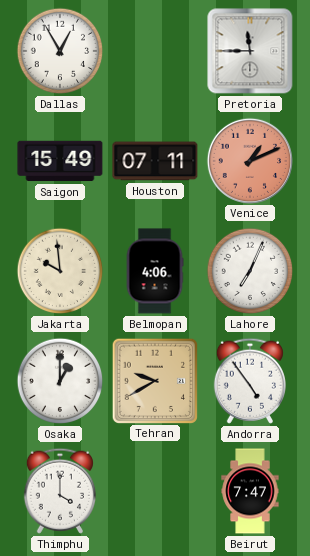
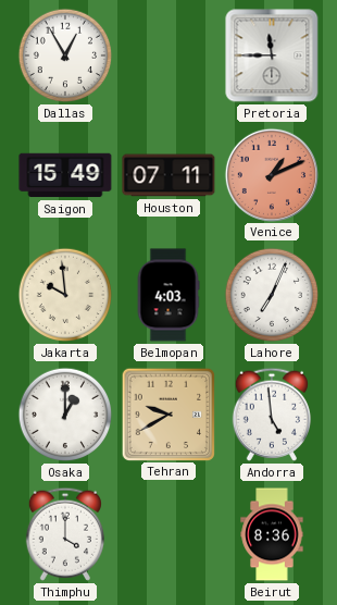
Belmopan: 4:06 -> 4:03 (168, 295)
Andorra: 4:54 -> 4:59 (272, 415)
Beirut: 7:47 -> 8:36 (272, 534)
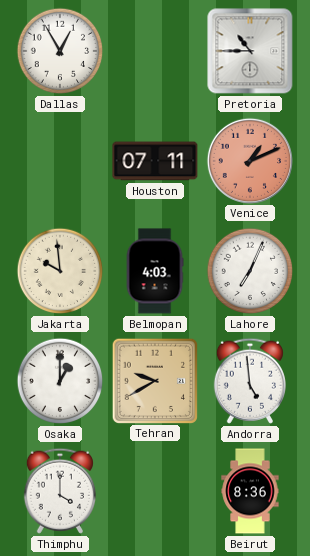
Pretoria: 11:45 -> 10:45 (250, 51)
Saigon: 15:49 -> none (65, 175)
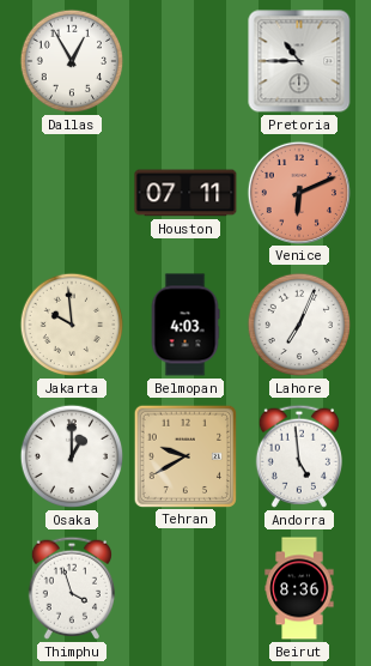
Venice: 1:11 -> 6:11 (298, 192)
Thimphu: 4:00 -> 3:57 (72, 588)
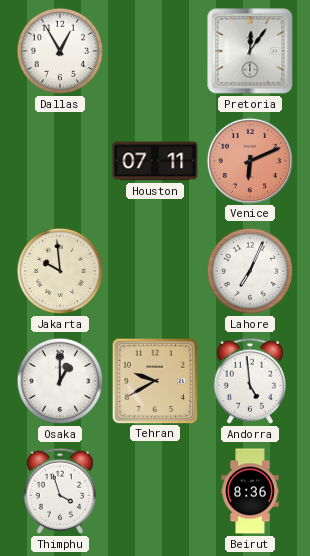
Pretoria: 10:45 -> 12:06 (250, 51)
Belmopan: 4:03 -> none (185, 325)
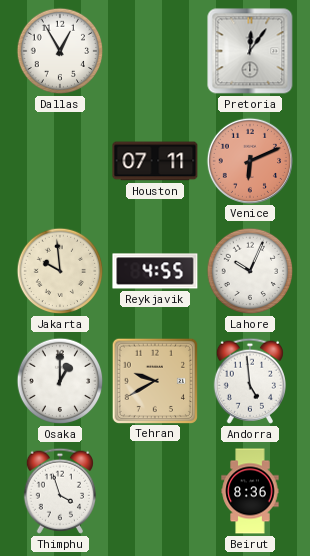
Reykjavik: none -> 4:55 (155, 271)
Lahore: 7:04 -> 10:04 (250, 271)
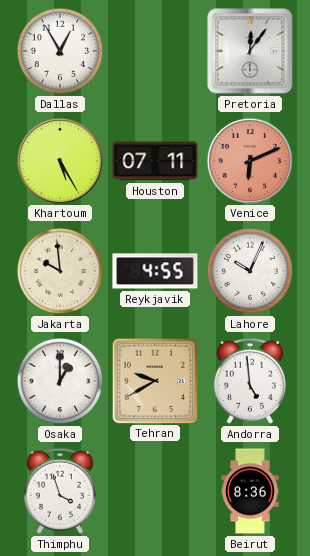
Khartoum: none -> 5:25 (59, 160)
